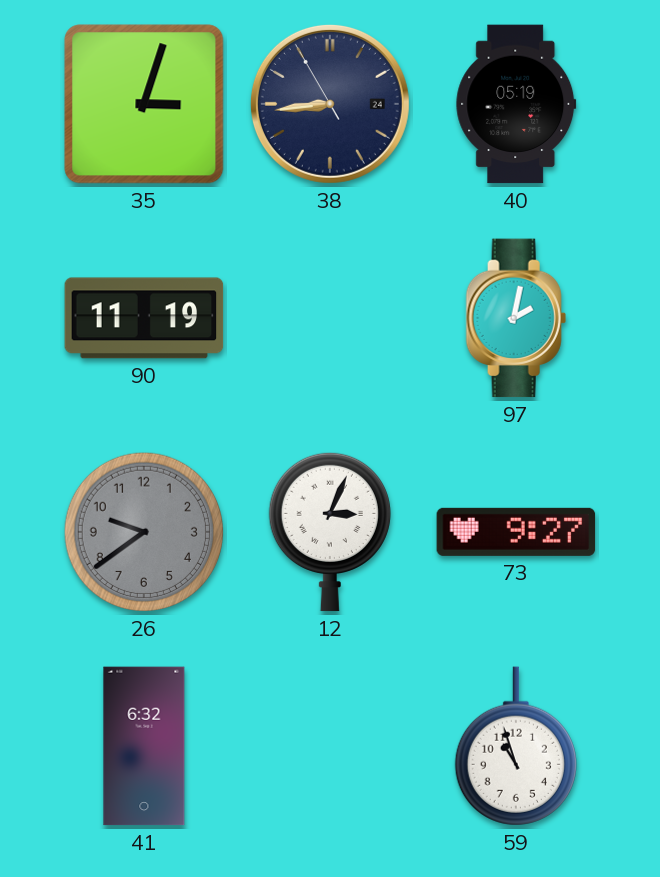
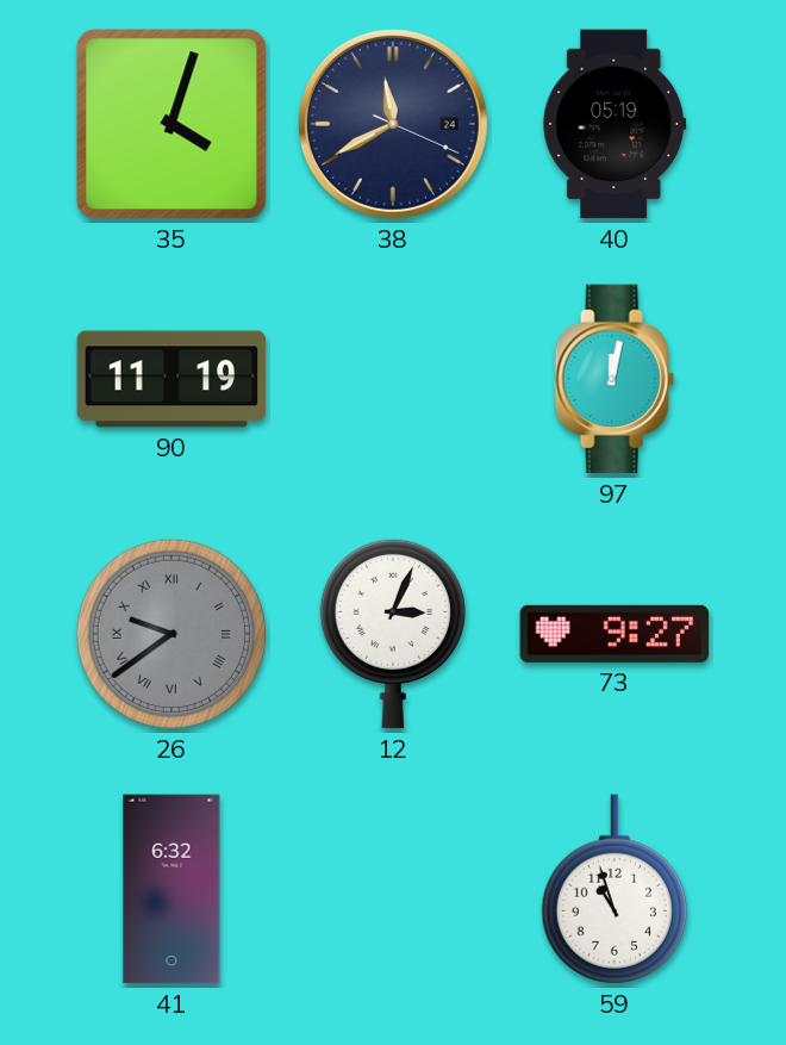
35: 3:03 -> 4:03 (171, 124)
38: 8:43 -> 11:40 (393, 124)
97: 2:02 -> 12:02 (615, 379)
26 numerals: Arabic -> Roman (171, 634)
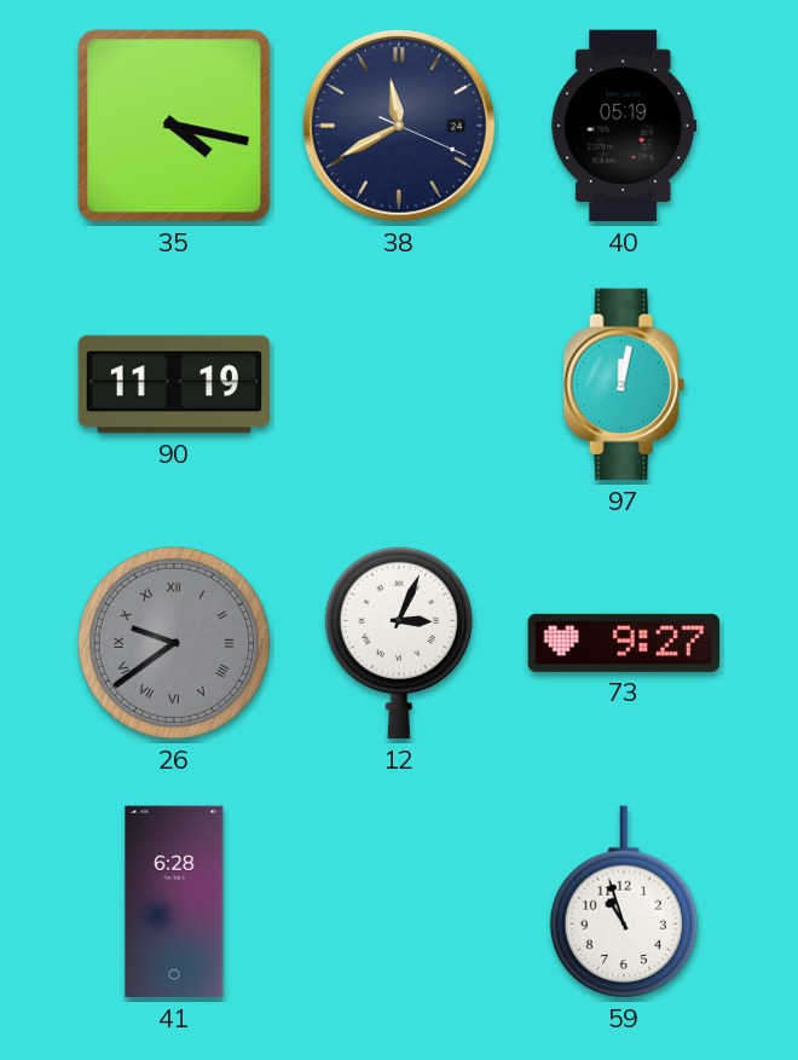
35: 4:03 -> 4:17 (174, 126)
41: 6:32 -> 6:28 (174, 902)
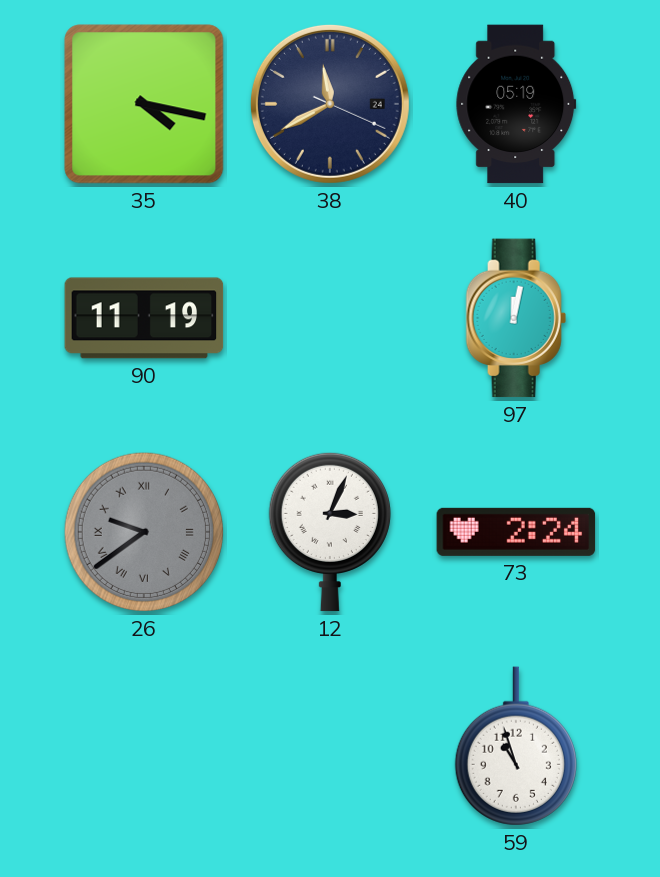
73: 9:27 -> 2:24 (516, 532)
41: 6:28 -> none (174, 902)
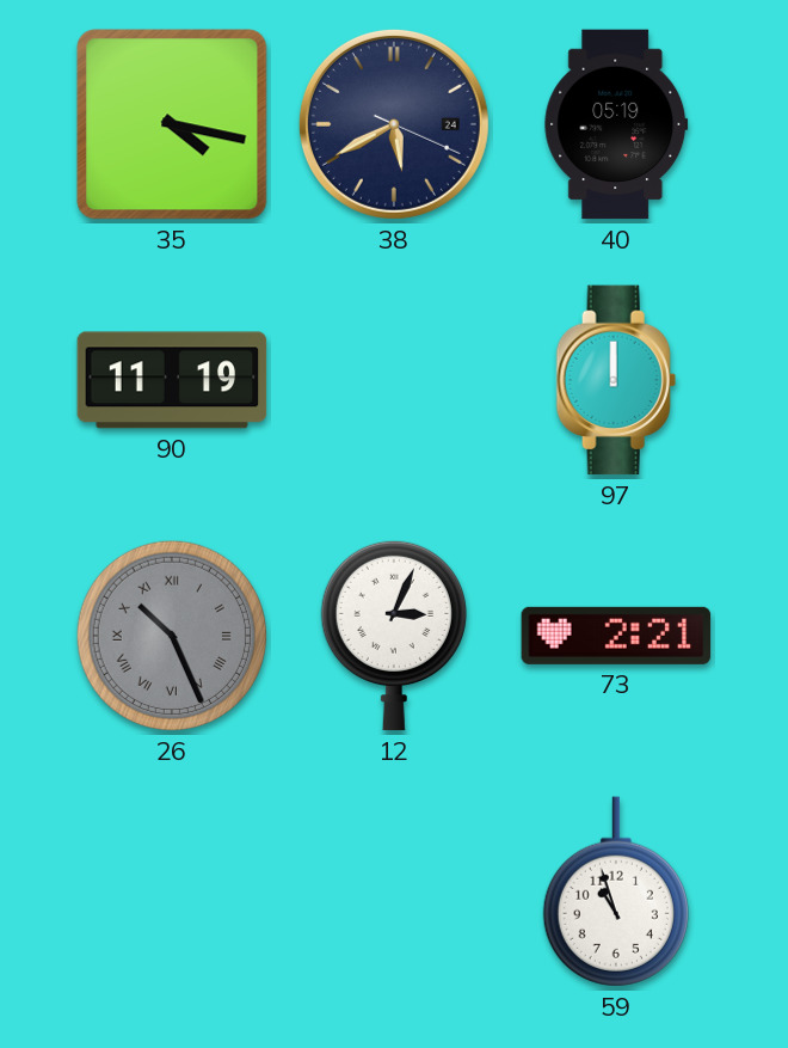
38: 11:40 -> 5:40 (394, 124)
97: 12:02 -> 12:00 (616, 380)
26: 9:39 -> 10:26 (172, 636)
73: 2:24 -> 2:21 (616, 636)
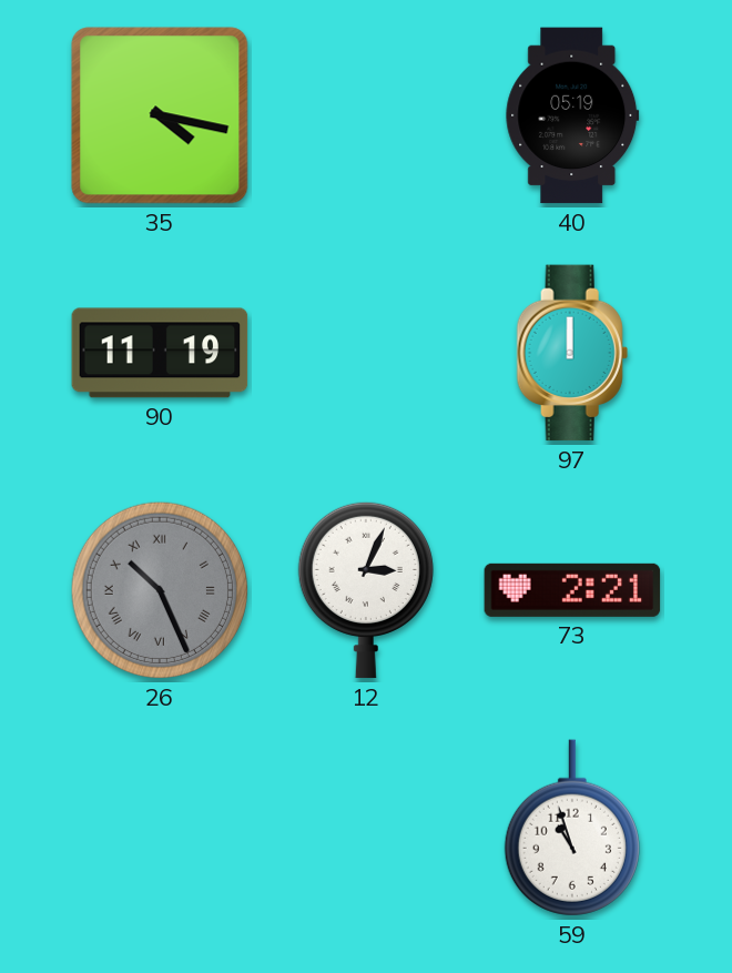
38: 5:40 -> none (394, 124)
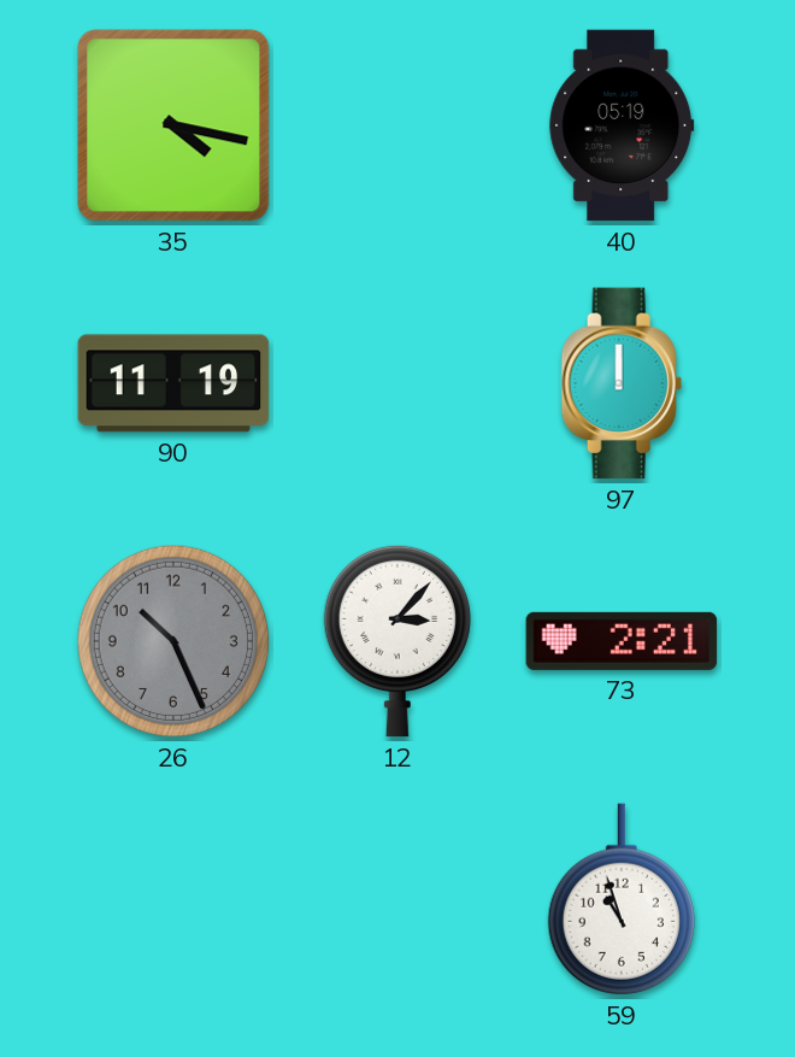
26 numerals: Roman -> Arabic (173, 641)
12: 3:04 -> 3:07 (397, 641)
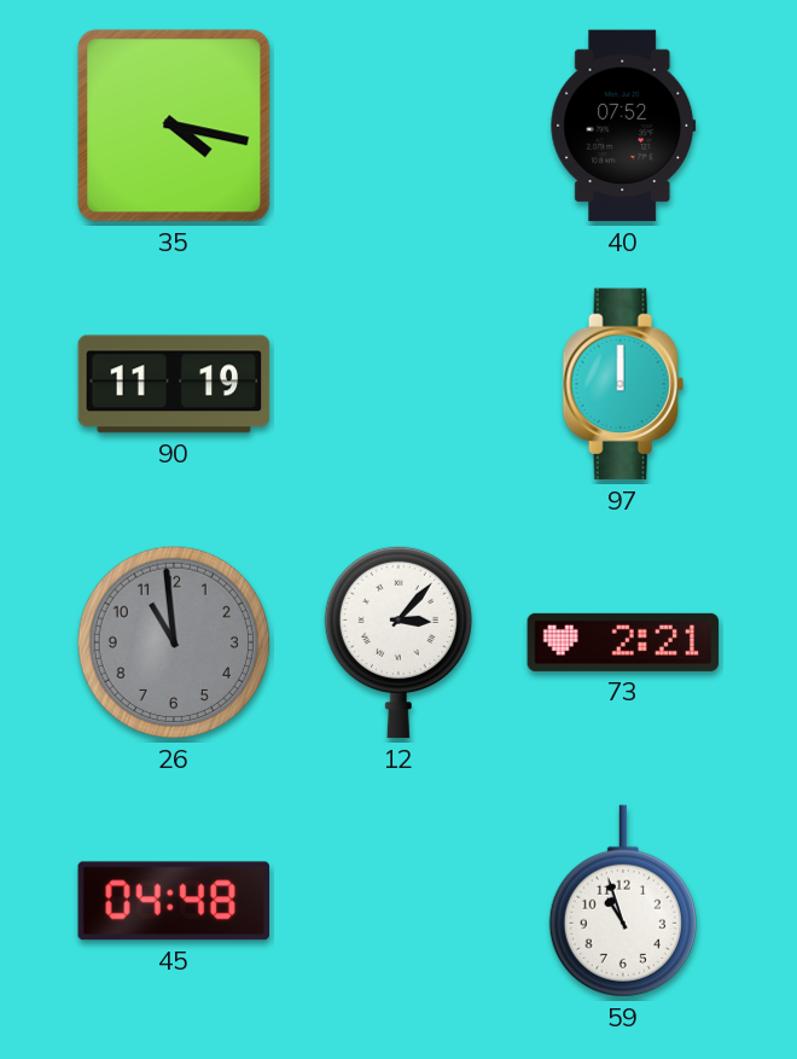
40: 05:19 -> 07:52 (623, 126)
26: 10:26 -> 10:59 (174, 642)
45: none -> 04:48 (173, 901)
